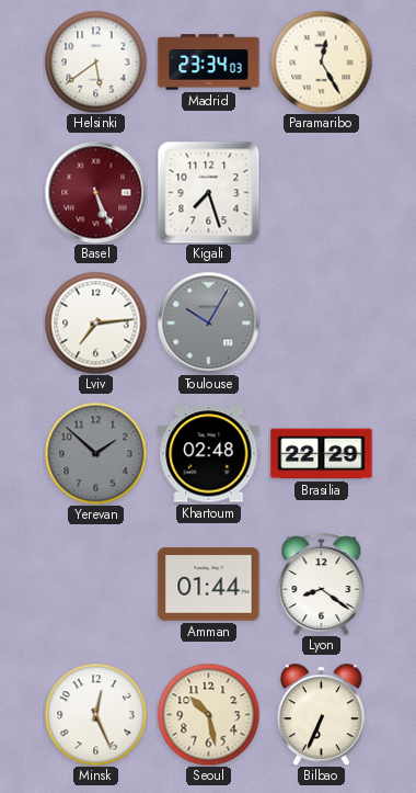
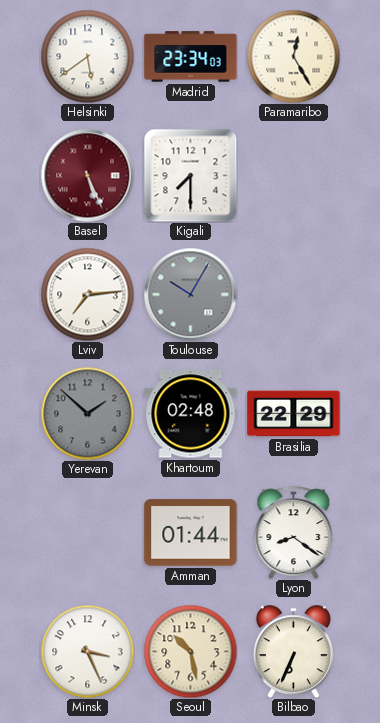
Kigali: 7:27 -> 7:30 (190, 175)
Minsk: 12:26 -> 3:26 (87, 651)
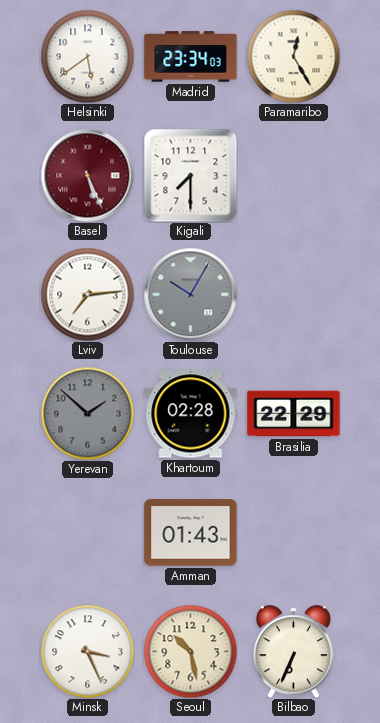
Khartoum: 02:48 -> 02:28 (191, 414)
Amman: 01:44 -> 01:43 (191, 533)
Lyon: 8:21 -> none (294, 532)
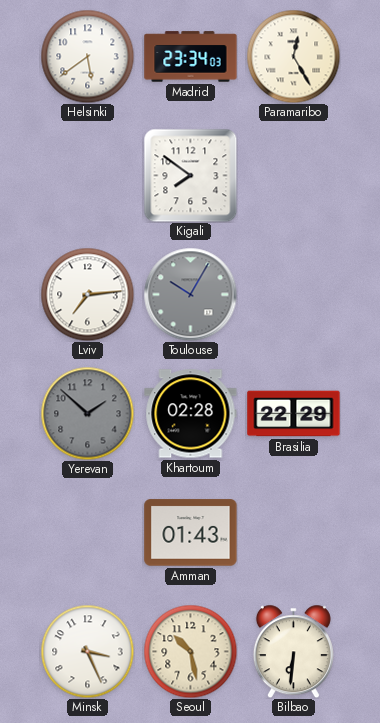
Basel: 5:26 -> none (87, 175)
Kigali: 7:30 -> 7:51 (190, 175)
Bilbao: 6:34 -> 6:31 (293, 651)
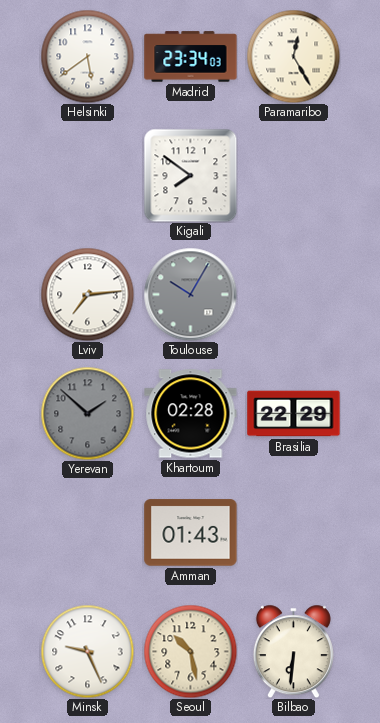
Minsk: 3:26 -> 9:26 (87, 651)
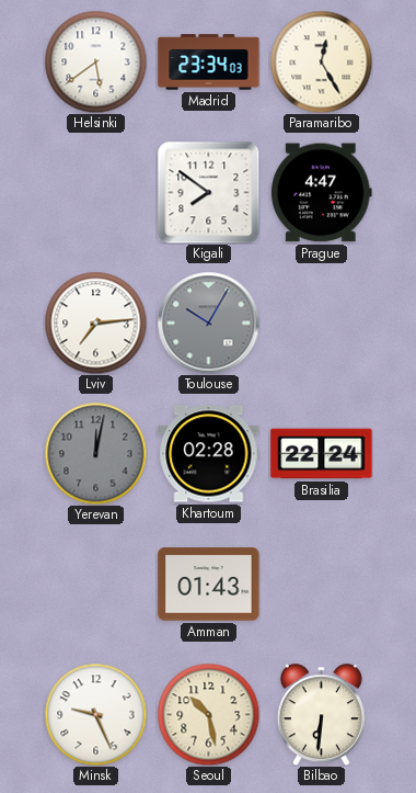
Prague: none -> 4:47 (321, 193)
Yerevan: 1:52 -> 12:02 (95, 453)
Brasilia: 22:29 -> 22:24 (322, 454)
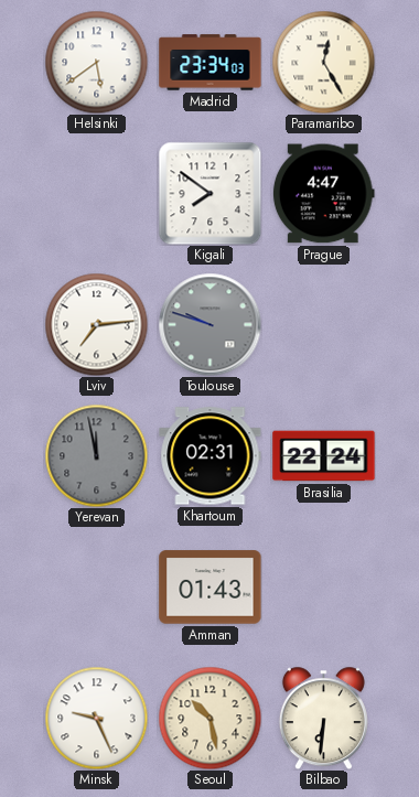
Toulouse: 10:05 -> 9:48 (209, 324)
Yerevan: 12:02 -> 11:58 (96, 455)
Khartoum: 02:28 -> 02:31 (211, 456)
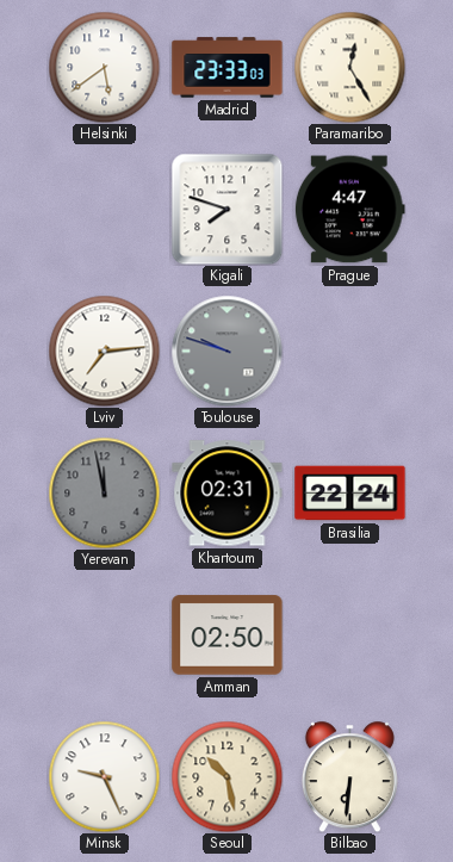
Madrid: 23:34 -> 23:33 (228, 68)
Kigali: 7:51 -> 7:48 (226, 209)
Amman: 01:43 -> 02:50 (228, 635)
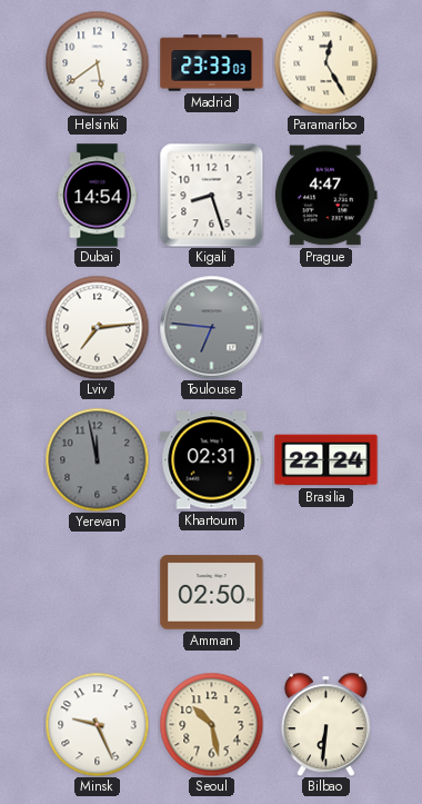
Dubai: none -> 14:54 (98, 196)
Kigali: 7:48 -> 8:27 (211, 195)
Toulouse: 9:48 -> 6:46 (211, 327)
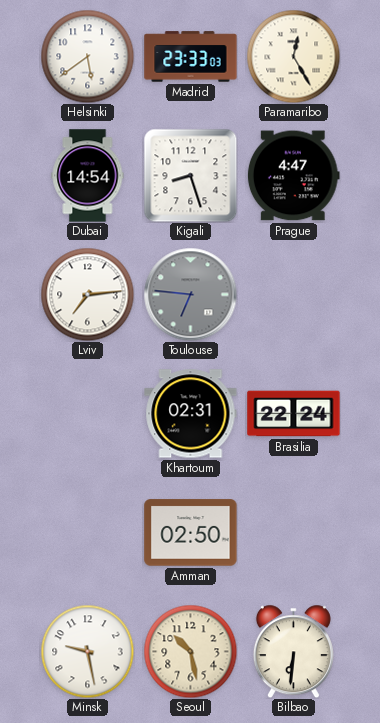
Yerevan: 11:58 -> none (97, 459)
Minsk: 9:26 -> 9:28 (87, 651)
